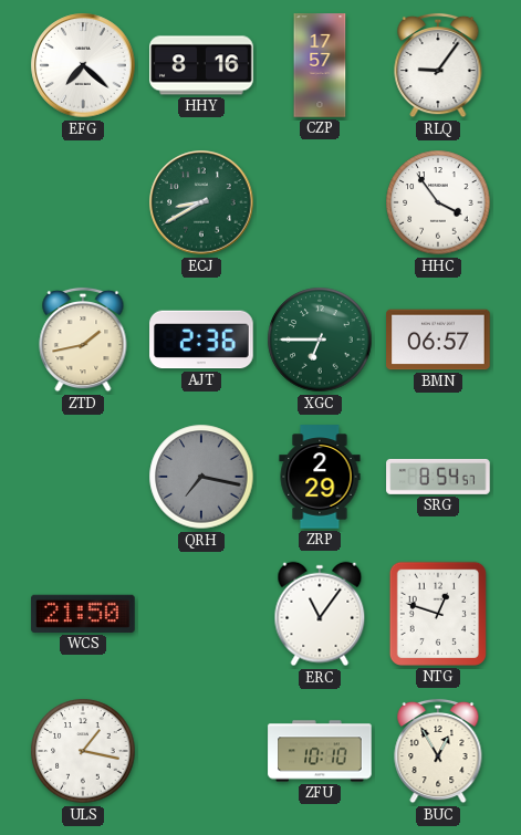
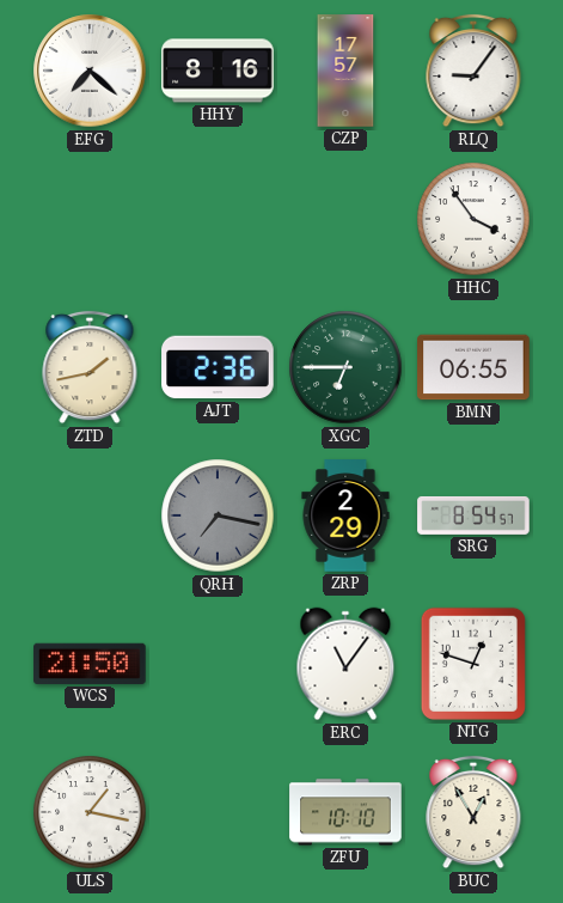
ECJ: 8:40 -> none (201, 202)
BMN: 06:57 -> 06:55 (473, 367)
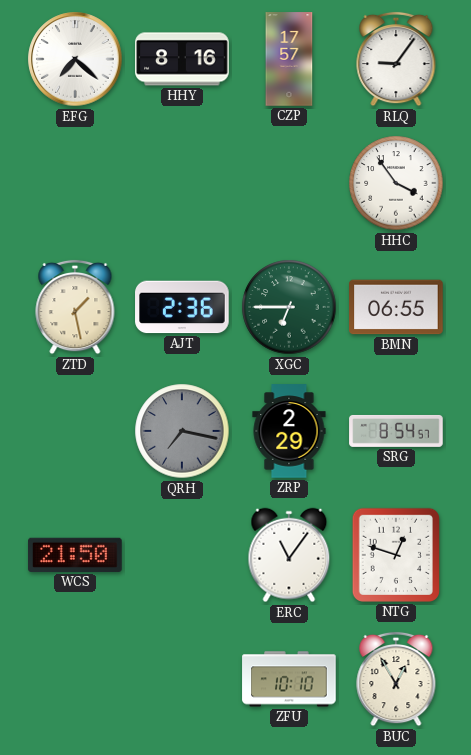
ZTD: 1:43 -> 1:28 (75, 307)
ULS: 1:17 -> none (90, 812)
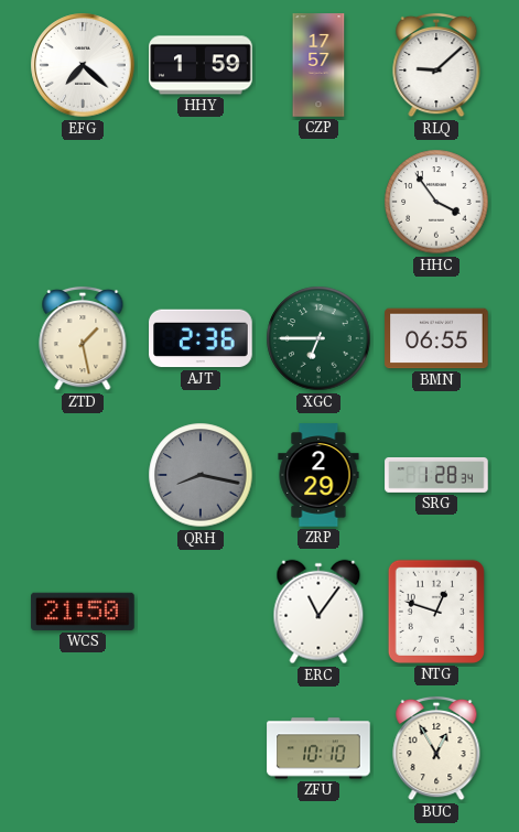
HHY: 8:16 -> 1:59 (201, 65)
RLQ: 9:06 -> 9:08 (436, 65)
QRH: 7:17 -> 8:17 (201, 475)
SRG: 8:54 -> 1:28 (436, 475)
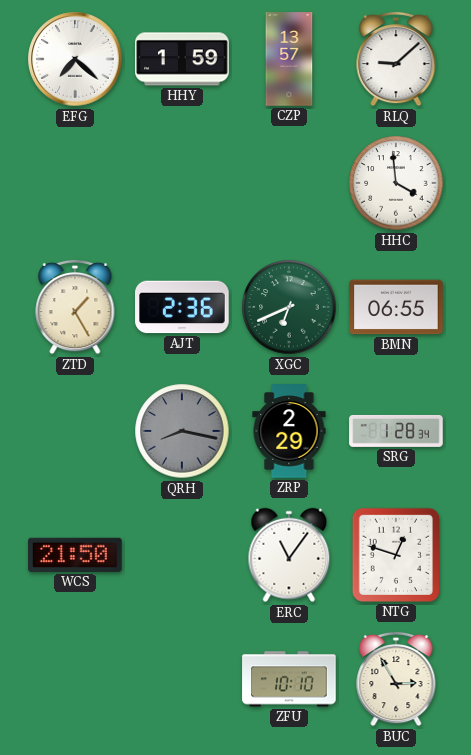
CZP: 17:57 -> 13:57 (289, 59)
HHC: 3:54 -> 3:59 (396, 183)
ZTD: 1:28 -> 1:25 (75, 307)
XGC: 6:45 -> 6:41 (289, 307)
BUC: 12:55 -> 2:55 (396, 679)
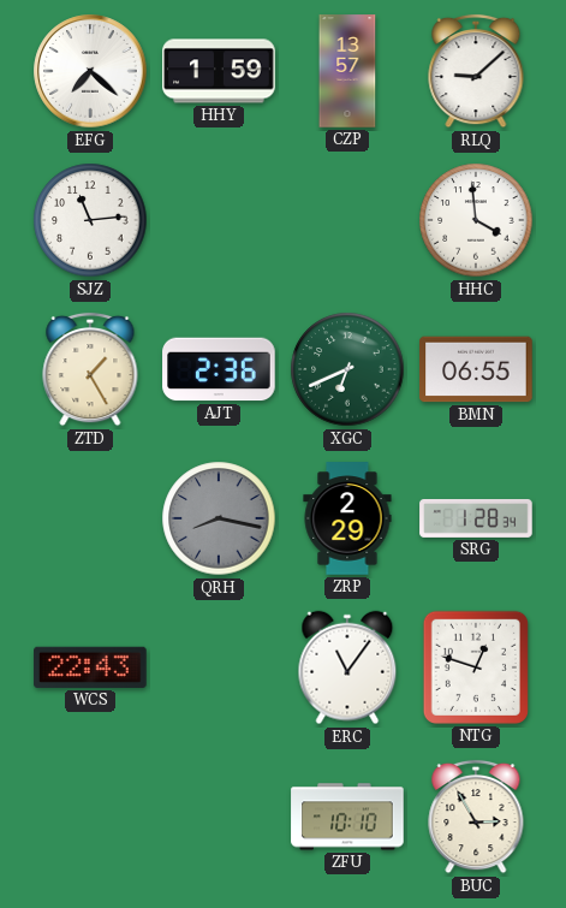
SJZ: none -> 11:14 (90, 220)
WCS: 21:50 -> 22:43 (90, 667)
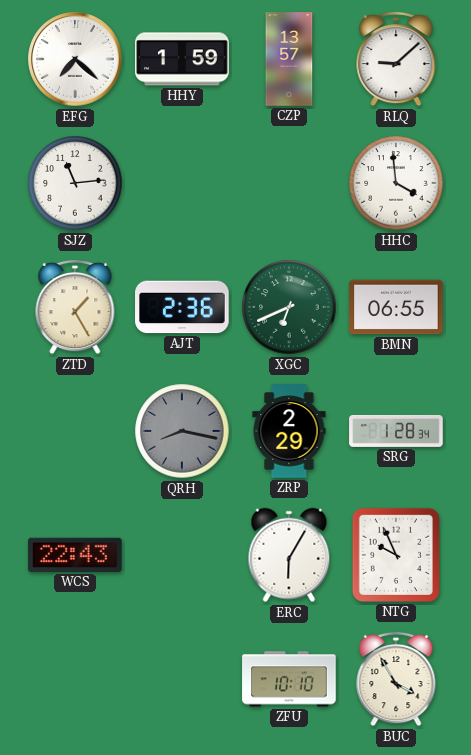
ERC: 11:06 -> 6:05 (289, 555)
NTG: 12:48 -> 9:56 (396, 555)
BUC: 2:55 -> 3:55 (396, 679)
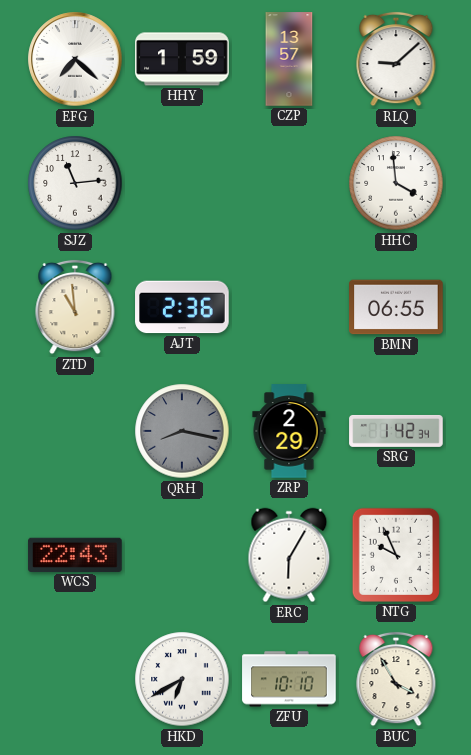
ZTD: 1:25 -> 10:59 (75, 307)
XGC: 6:41 -> none (289, 307)
SRG: 1:28 -> 1:42 (396, 431)
HKD: none -> 6:40 (182, 679)
